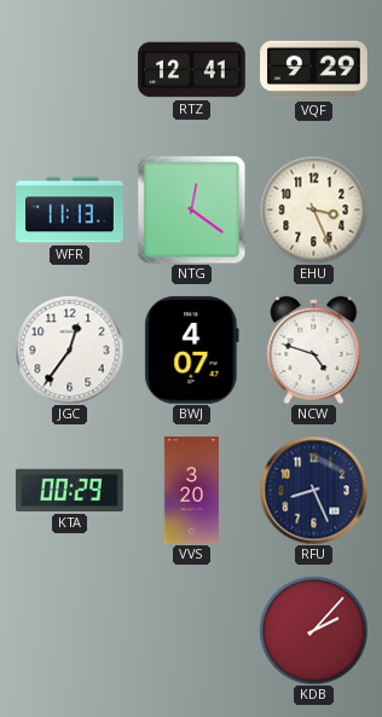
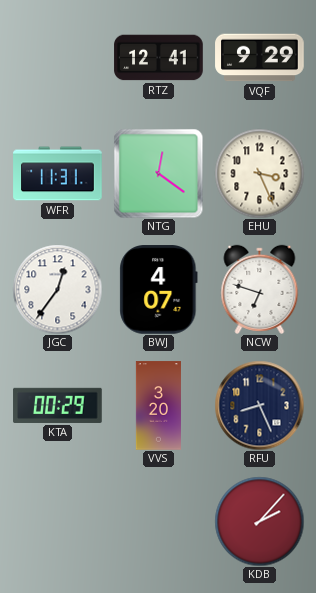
WFR: 11:13 -> 11:31 (58, 174)
NCW: 4:48 -> 6:48 (260, 289)
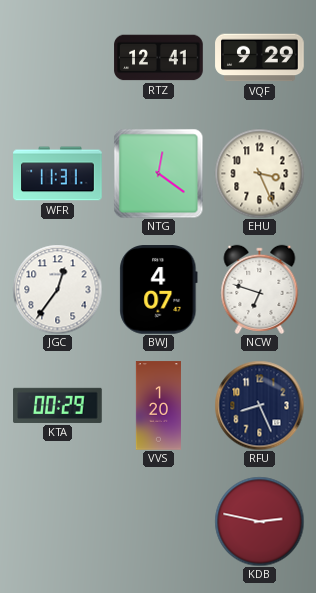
VVS: 3:20 -> 1:20 (158, 406)
KDB: 2:07 -> 2:47 (259, 521)
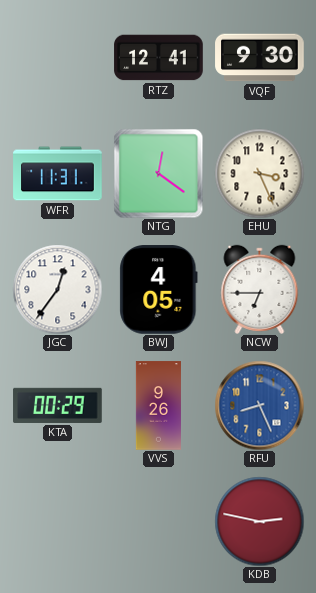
VQF: 9:29 -> 9:30 (260, 58)
BWJ: 4:07 -> 4:05 (159, 290)
NCW: 6:48 -> 6:45 (260, 289)
VVS: 1:20 -> 9:26 (158, 406)
RFU dial: navy -> blue (259, 405)
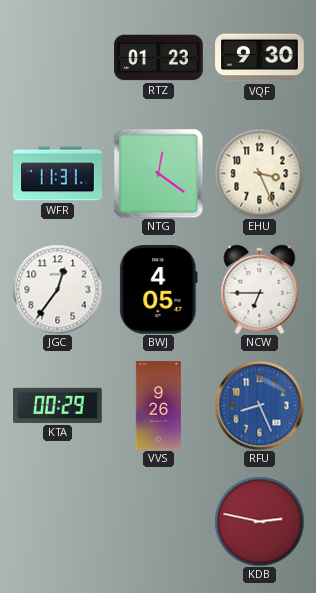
RTZ: 12:41 -> 01:23 (159, 58)
